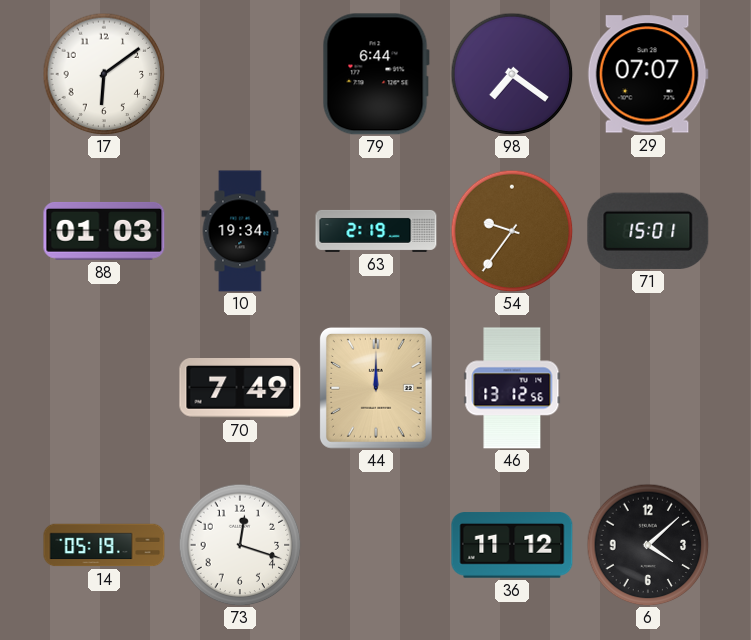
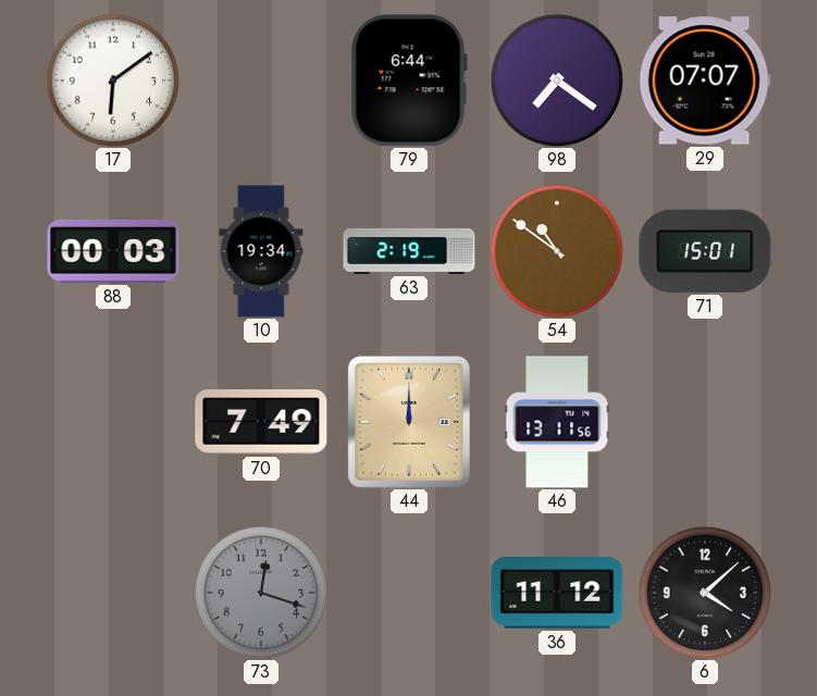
88: 01:03 -> 00:03 (113, 251)
54: 9:36 -> 10:51 (557, 251)
46: 13:12 -> 13:11 (557, 422)
14: 05:19 -> none (104, 545)
73 dial: white -> grey (261, 593)
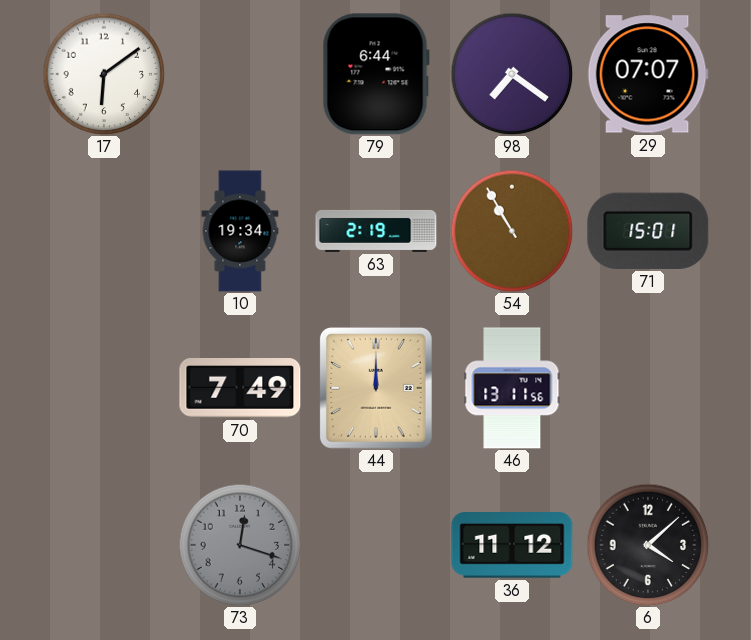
88: 00:03 -> none (113, 251)
54: 10:51 -> 10:55 (512, 231)
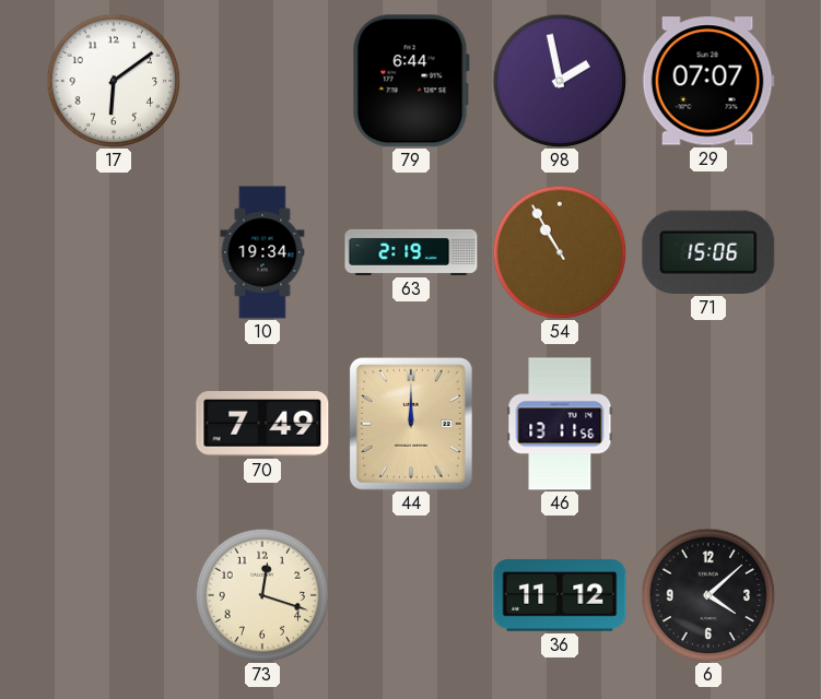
98: 7:21 -> 1:58 (560, 81)
71: 15:01 -> 15:06 (708, 252)
73 dial: grey -> cream (262, 595)
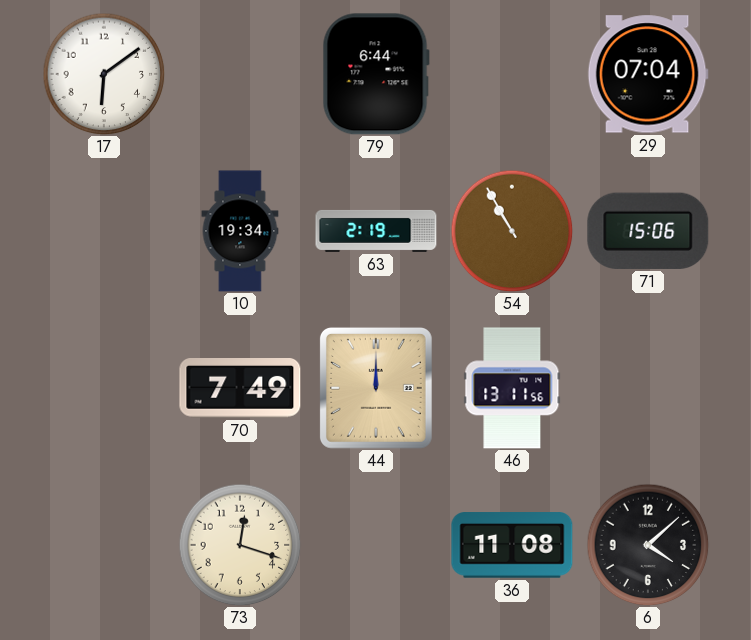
98: 1:58 -> none (560, 81)
29: 07:07 -> 07:04 (648, 74)
36: 11:12 -> 11:08 (512, 545)
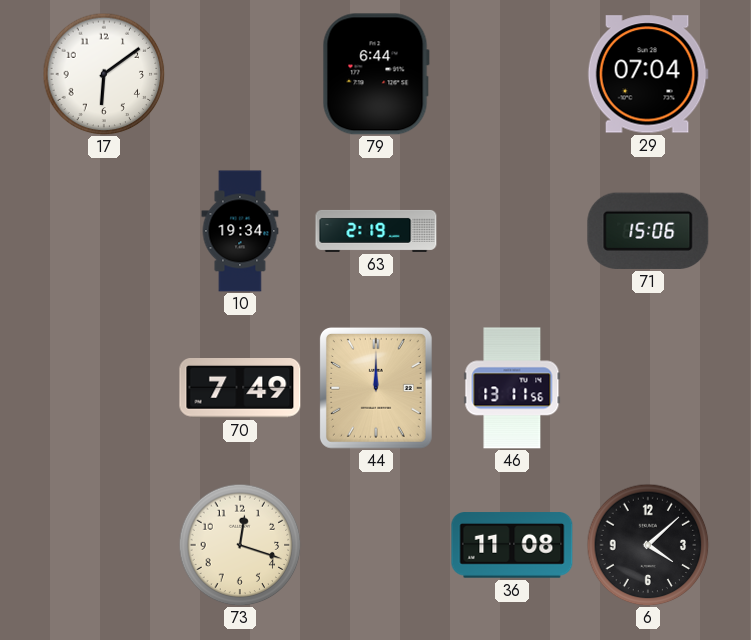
54: 10:55 -> none (512, 231)
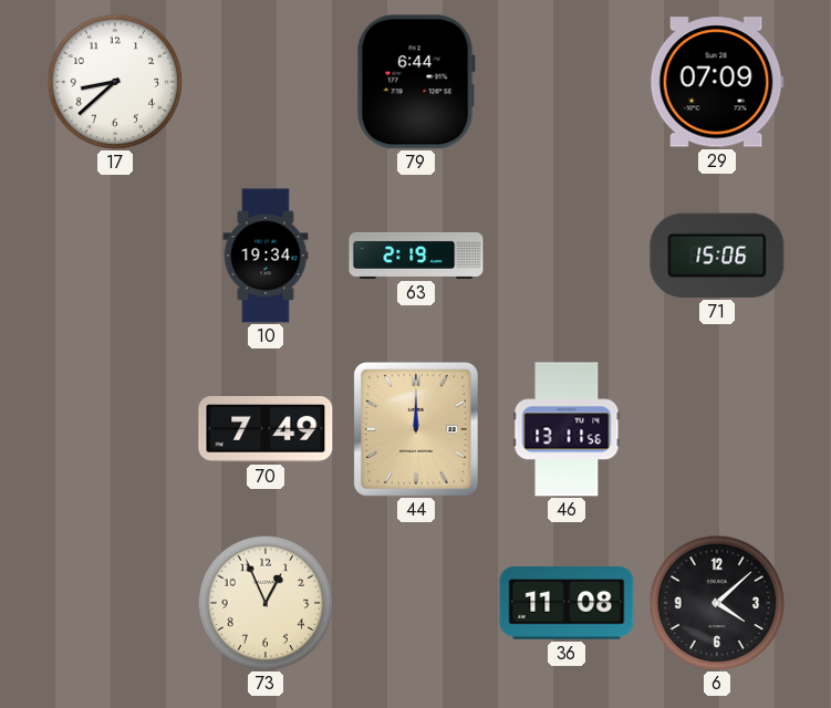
17: 6:09 -> 8:38 (115, 82)
29: 07:04 -> 07:09 (717, 82)
73: 12:18 -> 12:56 (266, 603)
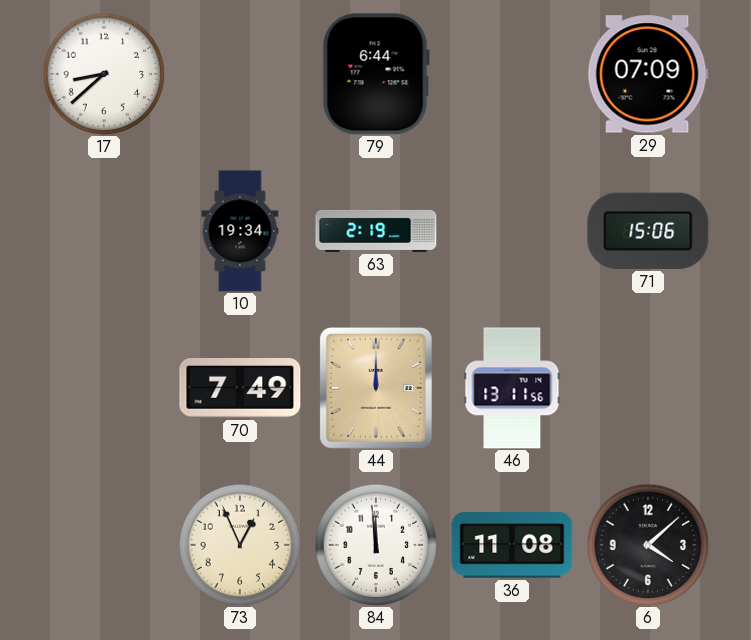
84: none -> 11:59 (376, 545)
